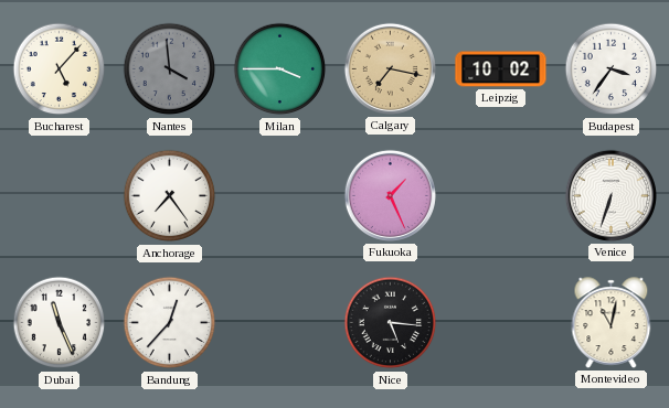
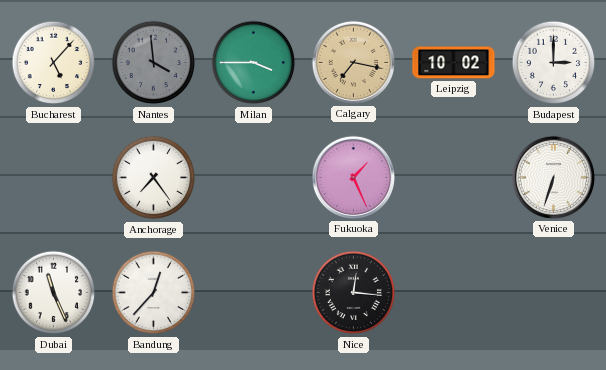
Budapest: 3:36 -> 3:00 (554, 63)
Nice: 5:16 -> 12:16 (354, 293)
Montevideo: 11:02 -> none (612, 323)
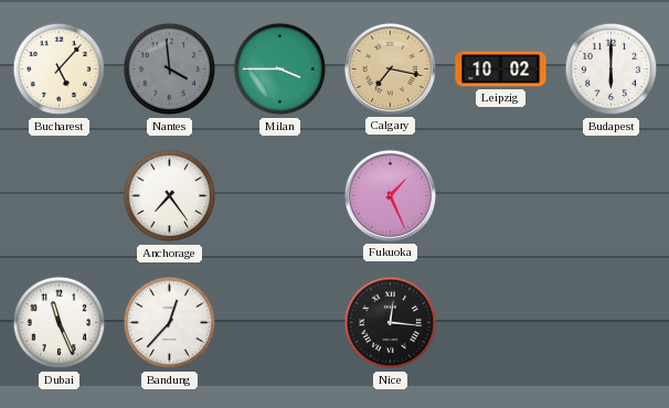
Budapest: 3:00 -> 6:00 (612, 69)
Venice: 6:33 -> none (553, 177)
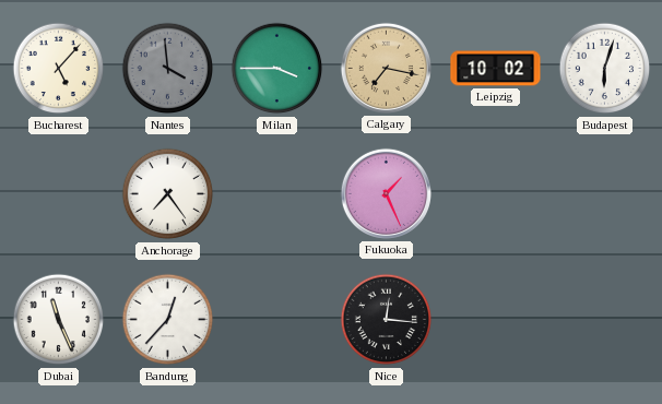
Budapest: 6:00 -> 6:03 (605, 69)
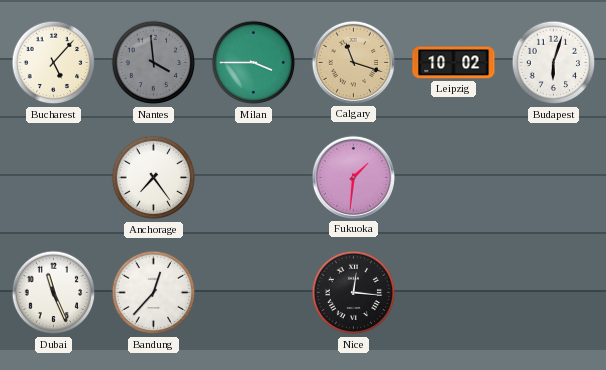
Calgary: 7:17 -> 11:18 (353, 62)
Fukuoka: 1:26 -> 1:31 (353, 177)
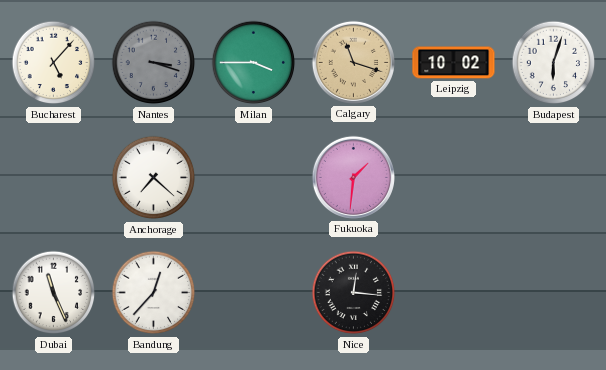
Nantes: 3:59 -> 3:18 (154, 63)
Anchorage: 7:24 -> 7:22 (154, 178)
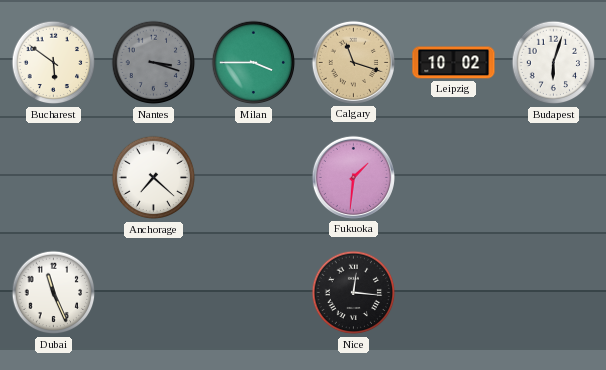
Bucharest: 5:07 -> 5:51 (54, 63)
Bandung: 12:37 -> none (154, 293)
